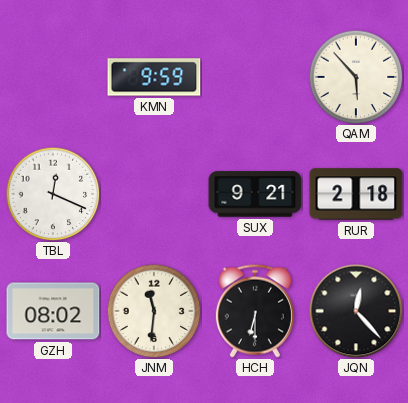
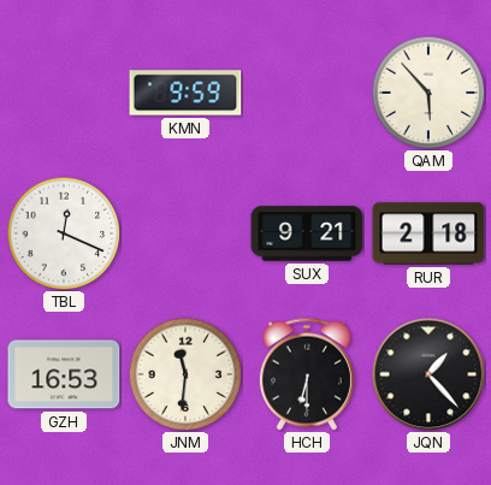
GZH: 08:02 -> 16:53 (64, 374)
JQN: 12:23 -> 1:23 (428, 374)
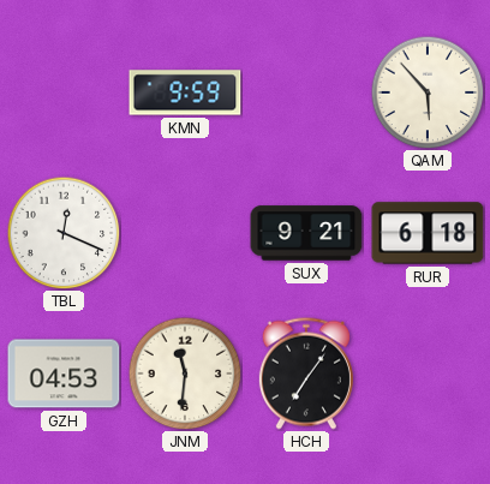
RUR: 2:18 -> 6:18 (428, 233)
GZH: 16:53 -> 04:53 (64, 374)
HCH: 6:30 -> 7:06 (306, 374)
JQN: 1:23 -> none (428, 374)
